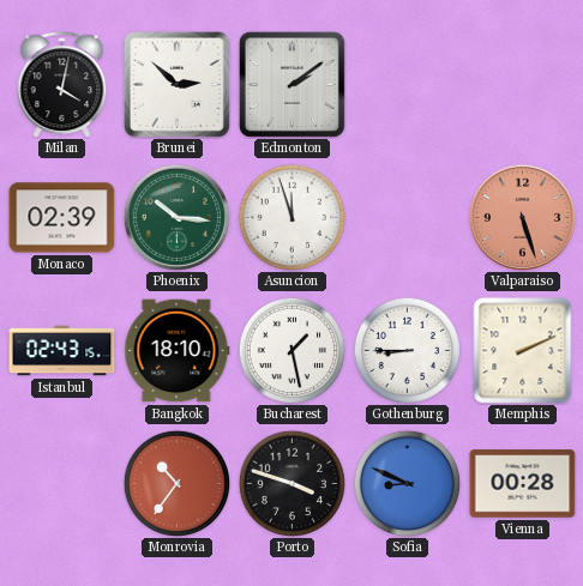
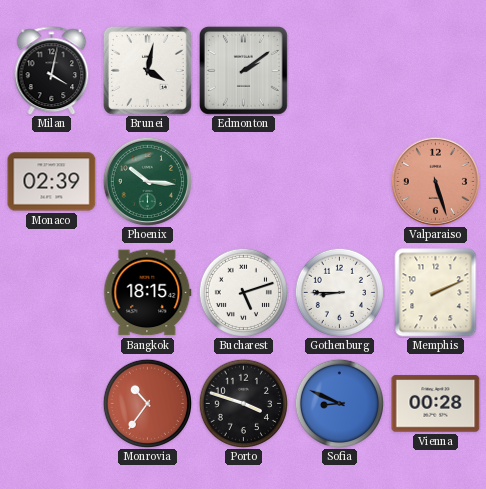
Brunei: 2:52 -> 4:02 (147, 70)
Asuncion: 11:57 -> none (291, 217)
Istanbul: 02:43 -> none (62, 351)
Bangkok: 18:10 -> 18:15 (148, 293)
Bucharest: 1:28 -> 5:12 (243, 292)
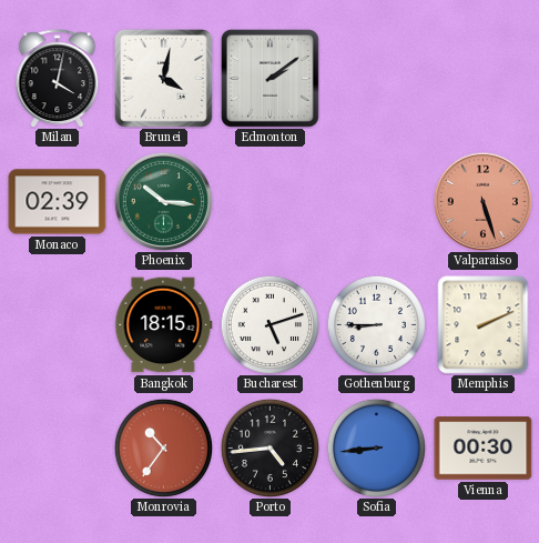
Porto: 3:48 -> 4:44 (269, 448)
Sofia: 8:49 -> 8:44 (376, 448)
Vienna: 00:28 -> 00:30 (484, 449)
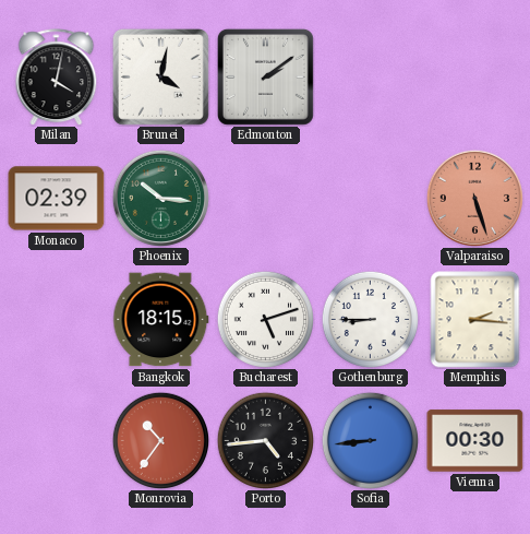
Memphis: 2:11 -> 2:16 (475, 320)
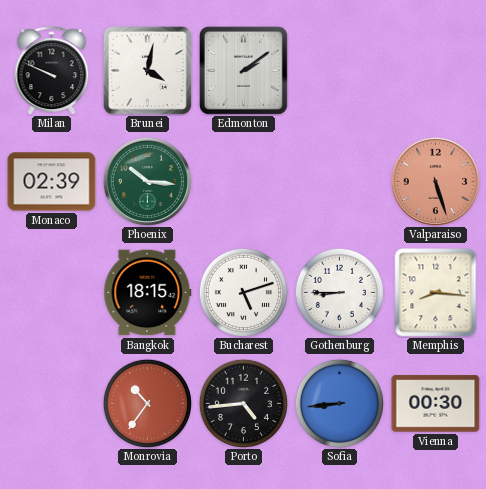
Milan: 4:02 -> 9:49 (52, 71)
Memphis: 2:16 -> 8:16 (436, 293)
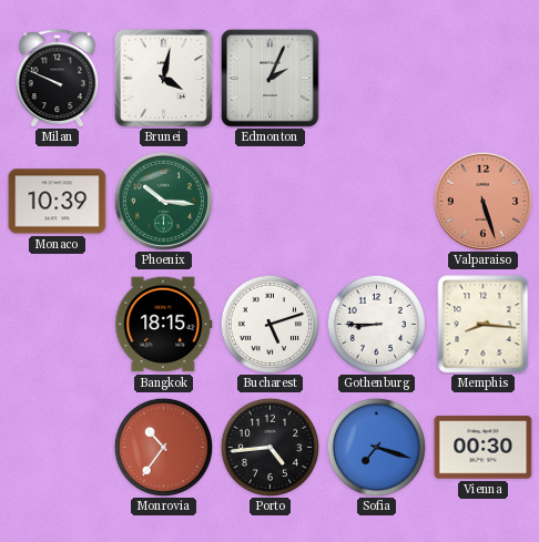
Edmonton: 2:09 -> 2:04 (269, 78)
Monaco: 02:39 -> 10:39 (58, 202)
Sofia: 8:44 -> 7:18 (376, 447)
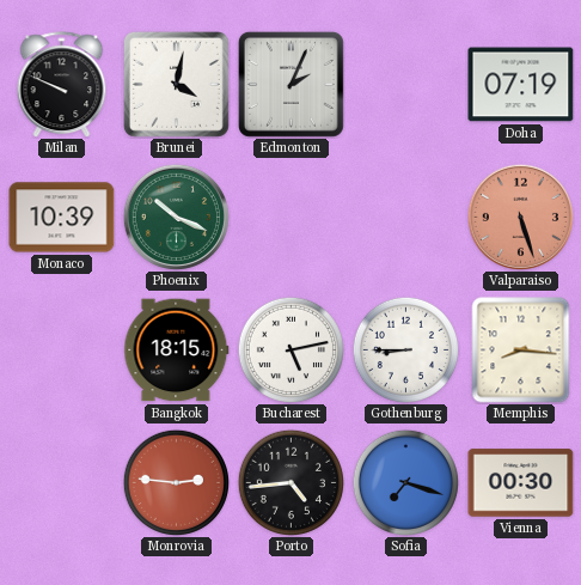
Doha: none -> 07:19 (521, 85)
Phoenix: 10:16 -> 10:19 (176, 217)
Bucharest: 5:12 -> 5:13 (290, 349)
Monrovia: 10:36 -> 2:46 (176, 482)
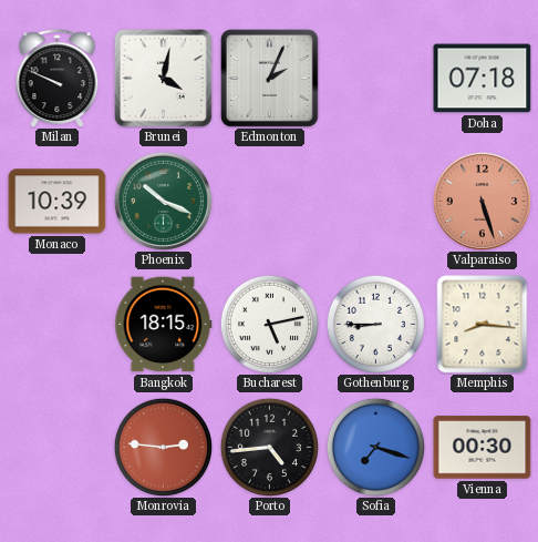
Doha: 07:19 -> 07:18 (483, 79)
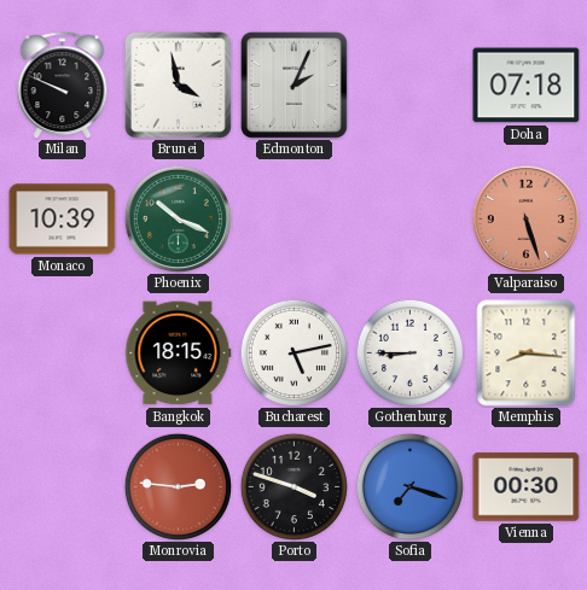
Brunei: 4:02 -> 3:58 (178, 84)
Porto: 4:44 -> 3:48 (293, 486)
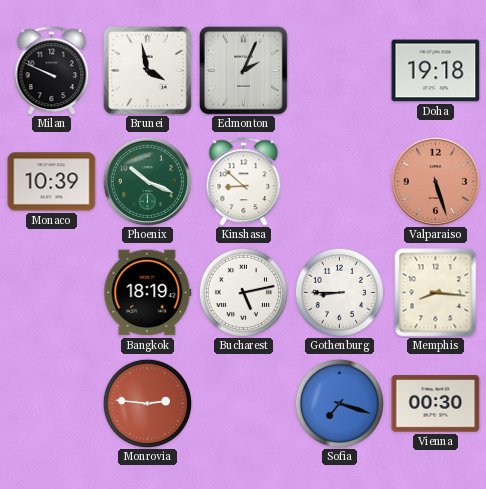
Doha: 07:18 -> 19:18 (436, 71)
Kinshasa: none -> 8:52 (244, 182)
Bangkok: 18:15 -> 18:19 (148, 293)
Porto: 3:48 -> none (293, 486)
